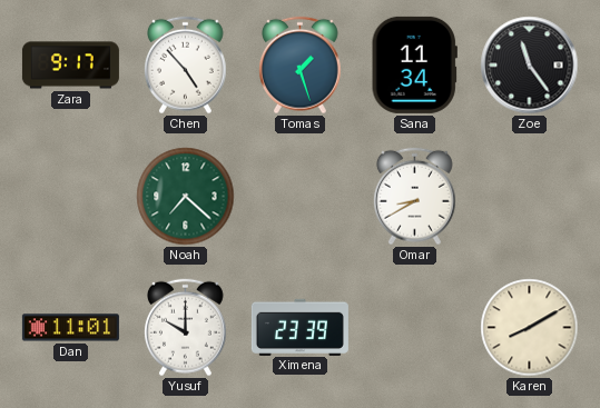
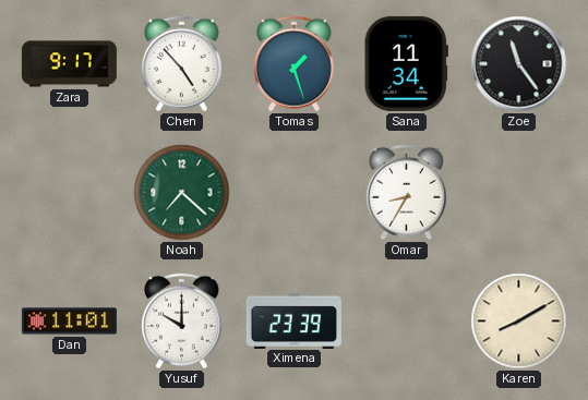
Omar: 8:40 -> 8:35 (406, 193)
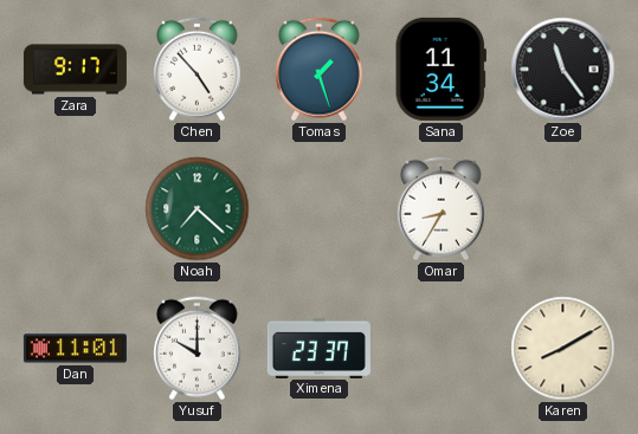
Ximena: 23:39 -> 23:37 (318, 348)
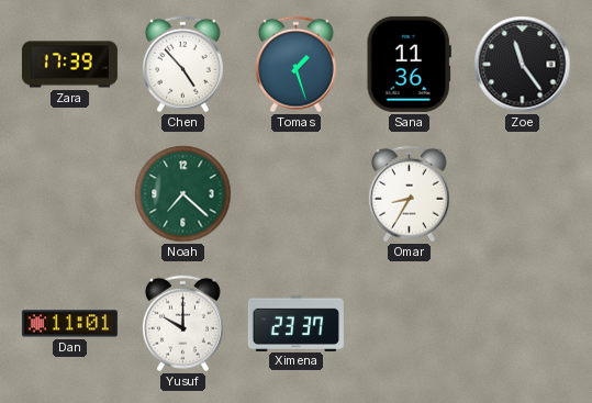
Zara: 9:17 -> 17:39 (69, 65)
Sana: 11:34 -> 11:36 (409, 64)
Karen: 8:10 -> none (563, 349)
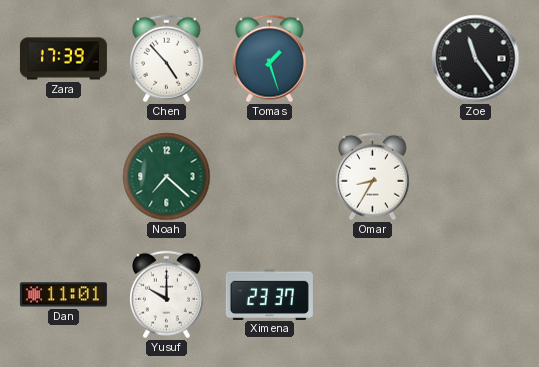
Sana: 11:36 -> none (409, 64)
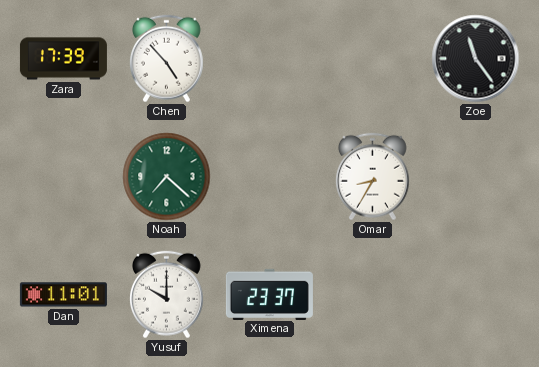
Tomas: 1:27 -> none (269, 59)
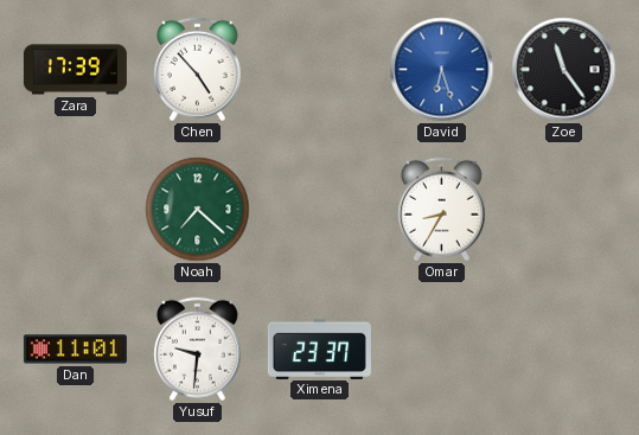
David: none -> 6:27 (442, 70)
Yusuf: 10:00 -> 9:31 (197, 350)
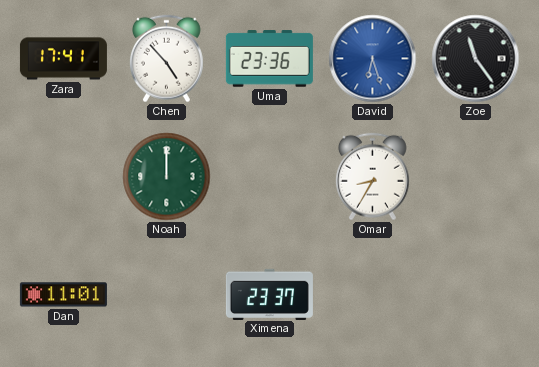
Zara: 17:39 -> 17:41 (63, 59)
Uma: none -> 23:36 (269, 59)
Noah: 7:22 -> 12:00 (167, 177)
Yusuf: 9:31 -> none (197, 350)
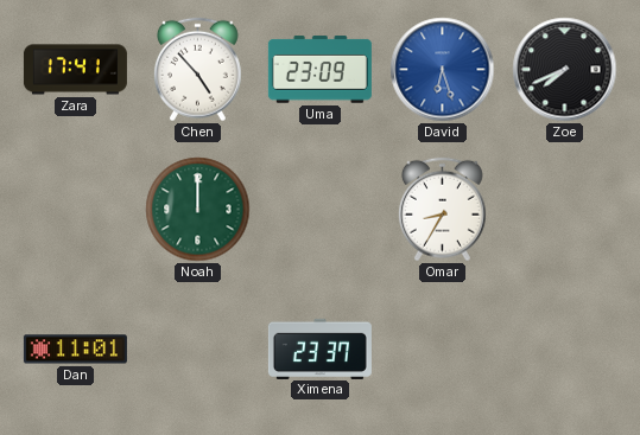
Uma: 23:36 -> 23:09 (319, 70)
Zoe: 11:24 -> 7:41 (565, 70)
